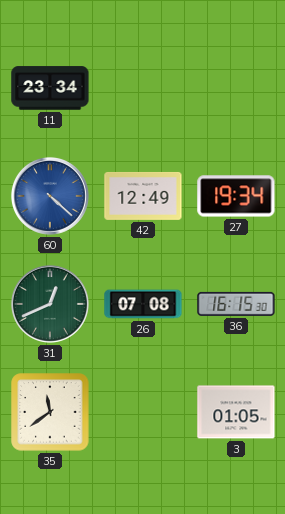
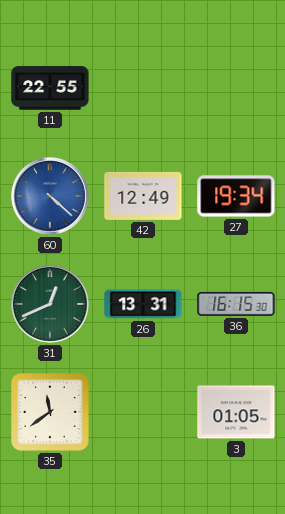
11: 23:34 -> 22:55 (50, 88)
26: 07:08 -> 13:31 (143, 304)
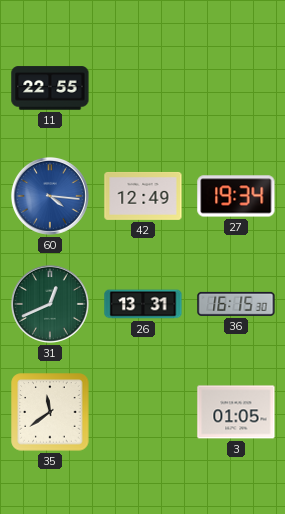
60: 4:22 -> 4:16 (50, 196)
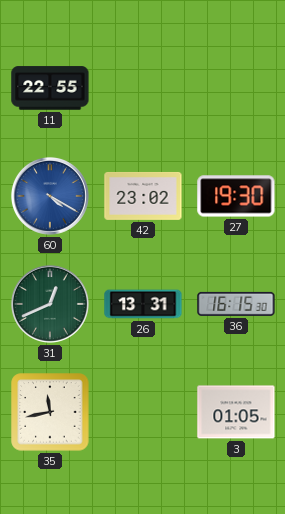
60: 4:16 -> 4:20 (50, 196)
42: 12:49 -> 23:02 (143, 196)
27: 19:34 -> 19:30 (236, 196)
35: 11:39 -> 11:43 (50, 412)
